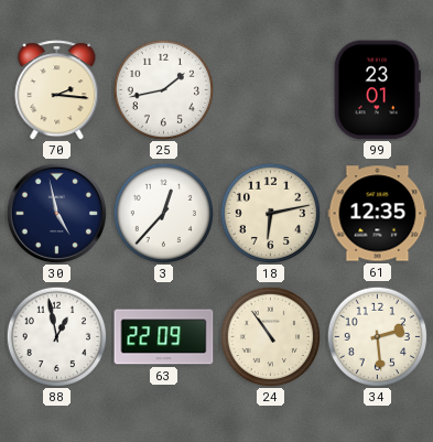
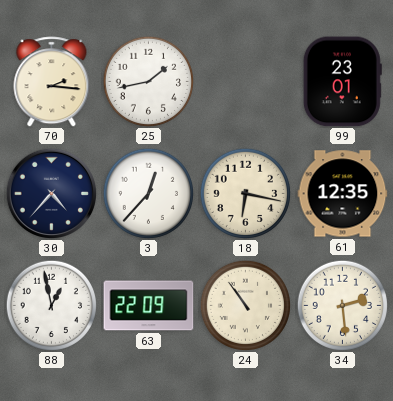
30: 4:58 -> 4:37 (51, 193)
18: 6:13 -> 6:17 (245, 193)
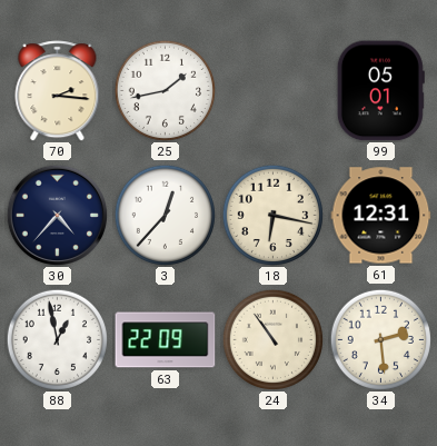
99: 23:01 -> 05:01 (380, 91)
61: 12:35 -> 12:31 (381, 216)
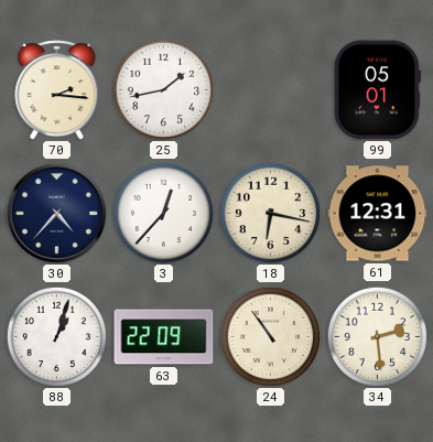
88: 12:58 -> 1:03 (56, 336)
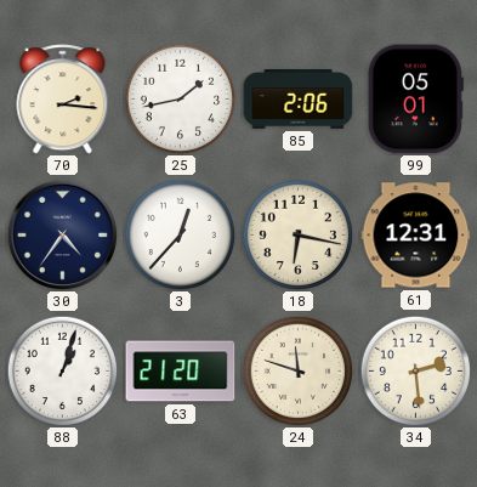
85: none -> 2:06 (299, 98)
30: 4:37 -> 4:36 (62, 234)
63: 22:09 -> 21:20 (181, 372)
24: 10:54 -> 11:48 (297, 370)
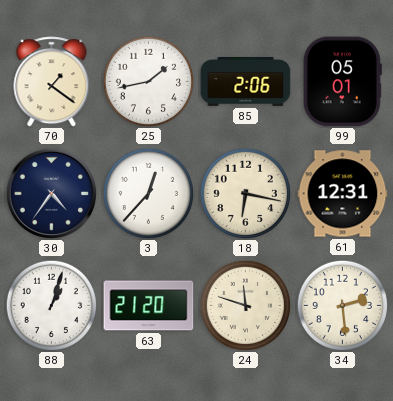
70: 2:16 -> 1:21 (52, 82)
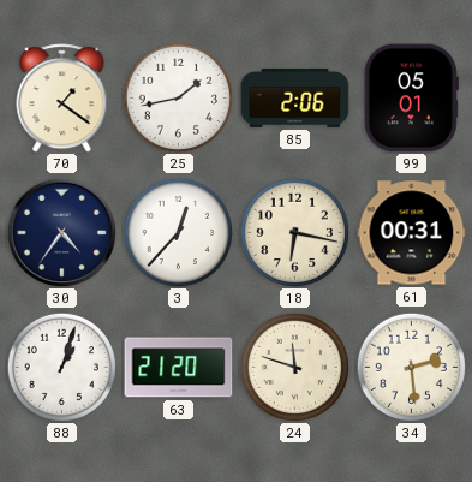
61: 12:31 -> 00:31 (412, 233)
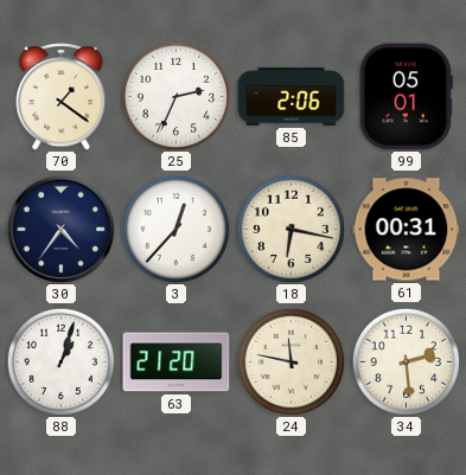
25: 1:43 -> 2:34 (175, 96)
24: 11:48 -> 11:47 (291, 361)
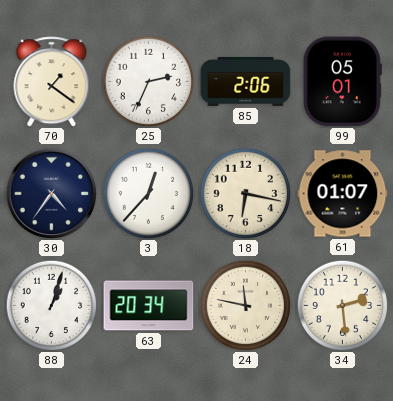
61: 00:31 -> 01:07 (343, 194)
63: 21:20 -> 20:34 (149, 306)
